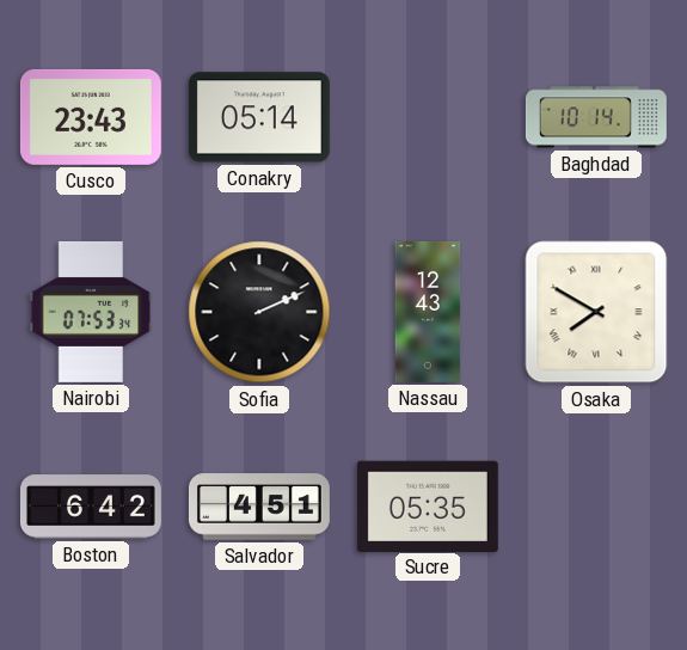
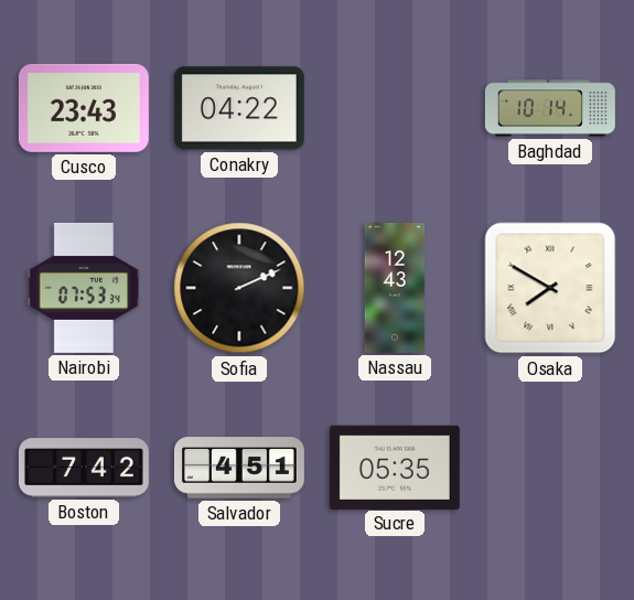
Conakry: 05:14 -> 04:22 (239, 108)
Boston: 6:42 -> 7:42 (84, 468)
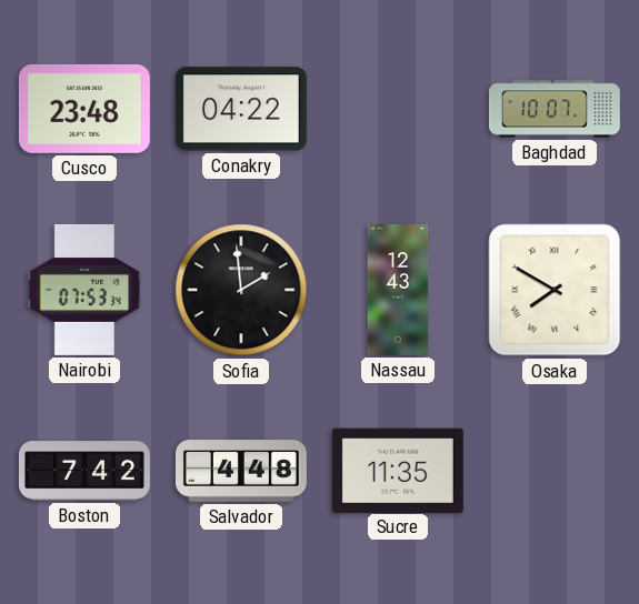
Cusco: 23:43 -> 23:48 (84, 109)
Baghdad: 10:14 -> 10:07 (555, 109)
Sofia: 2:11 -> 1:59 (241, 290)
Salvador: 4:51 -> 4:48 (241, 471)
Sucre: 05:35 -> 11:35 (398, 470)
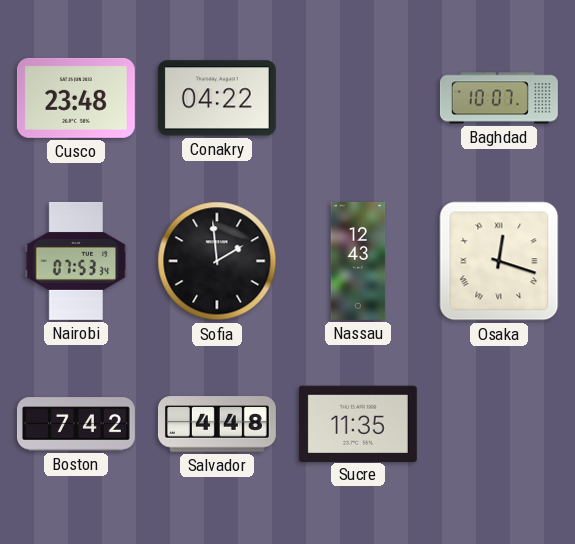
Osaka: 7:50 -> 12:18 (499, 261)
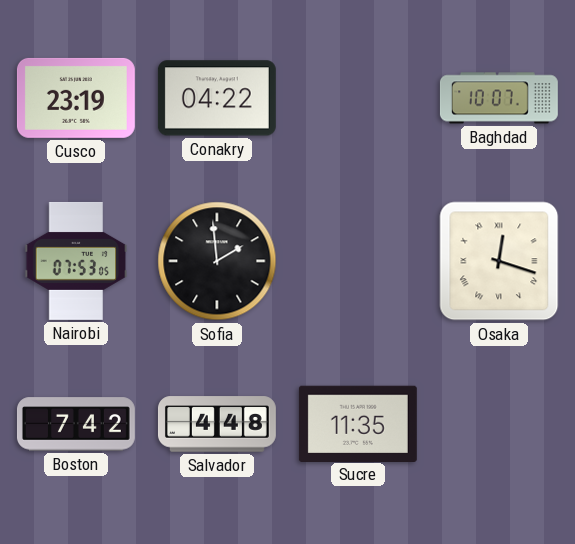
Cusco: 23:48 -> 23:19 (76, 98)
Nairobi: 07:53:34 -> 07:53:05 (76, 261)
Nassau: 12:43 -> none (358, 261)
